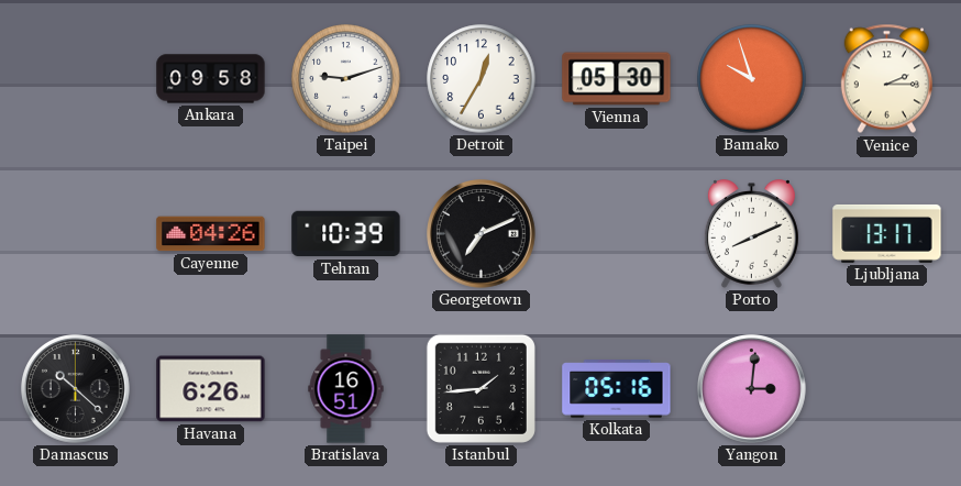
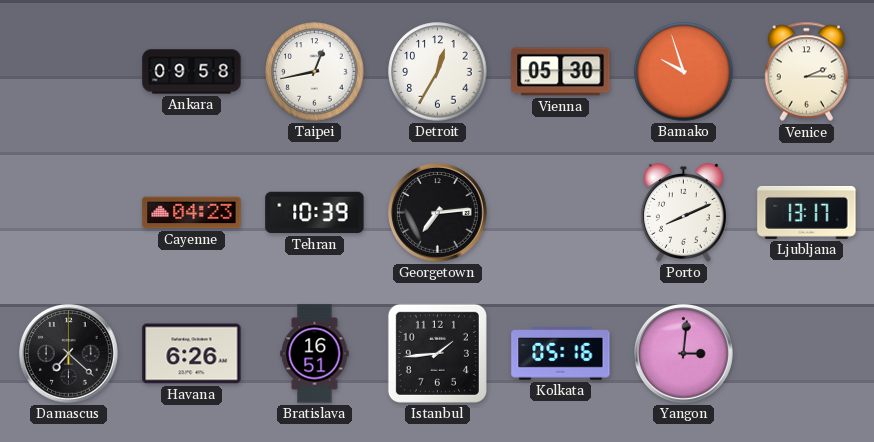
Taipei: 9:12 -> 12:43 (315, 72)
Cayenne: 04:26 -> 04:23 (192, 213)
Georgetown: 7:11 -> 7:14 (438, 213)
Damascus: 10:22 -> 7:22 (69, 354)
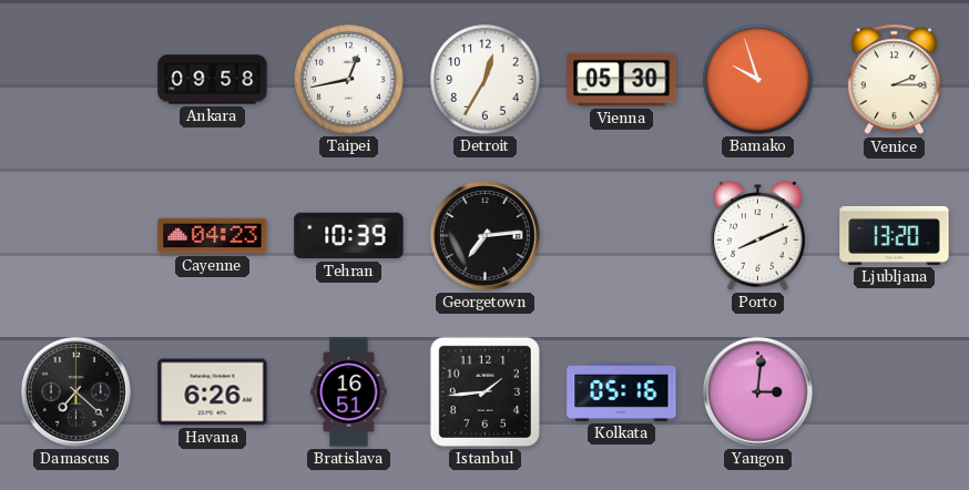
Ljubljana: 13:17 -> 13:20 (895, 235)
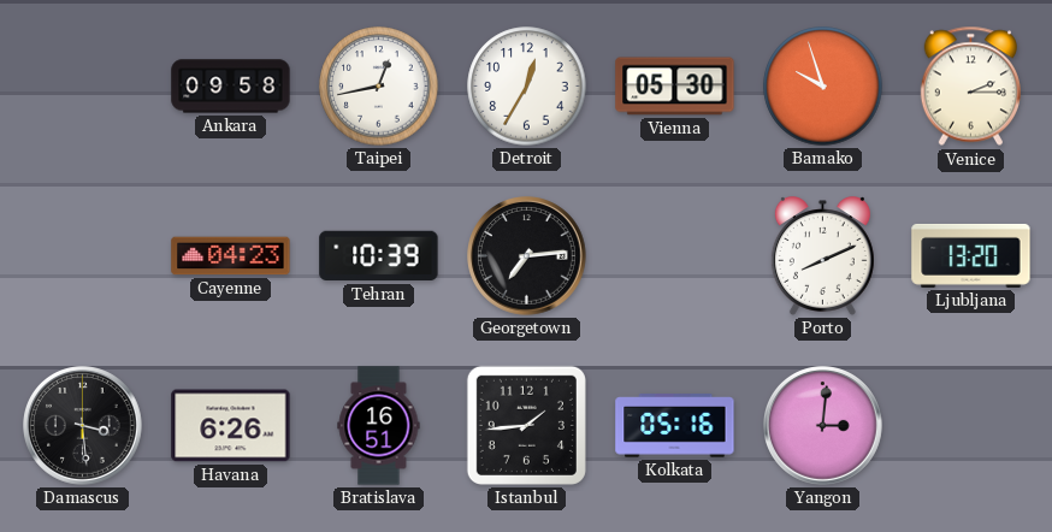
Damascus: 7:22 -> 3:29 (83, 426)
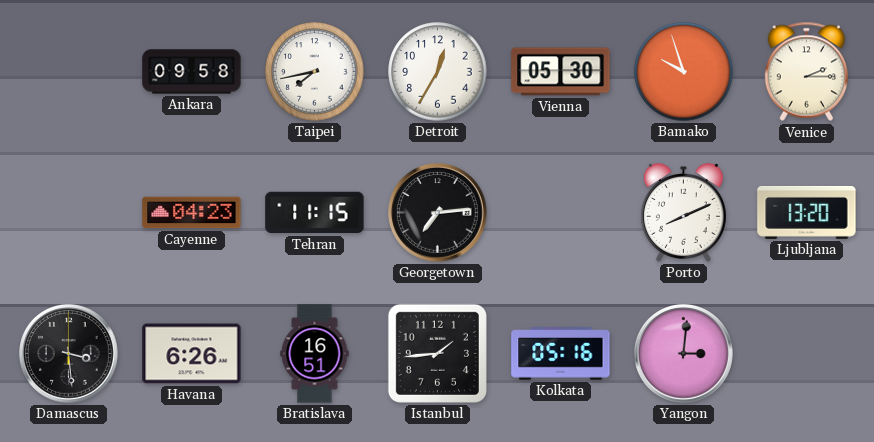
Taipei: 12:43 -> 7:43 (315, 72)
Tehran: 10:39 -> 11:15 (315, 213)
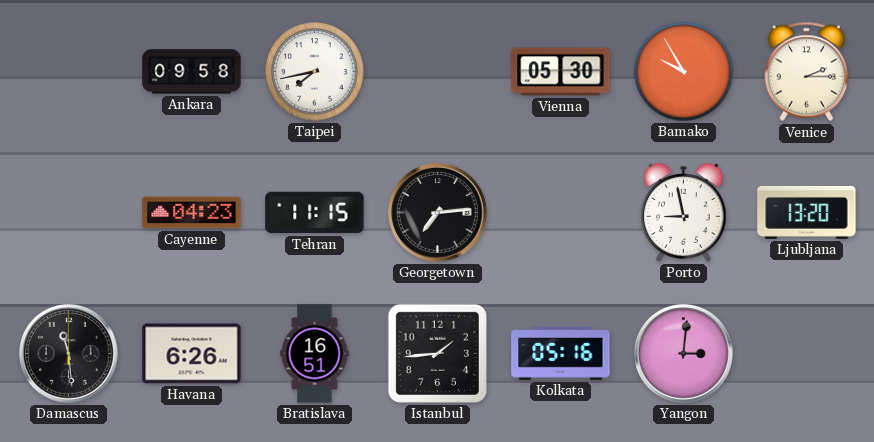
Detroit: 12:35 -> none (438, 72)
Bamako: 9:57 -> 9:55 (684, 72)
Porto: 8:11 -> 8:58 (683, 213)
Damascus: 3:29 -> 11:29 (69, 354)
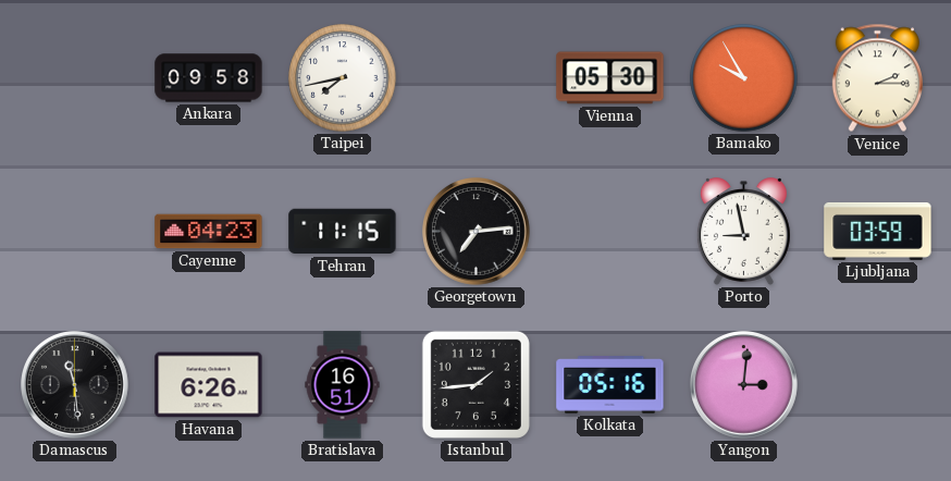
Ljubljana: 13:20 -> 03:59 (878, 231)
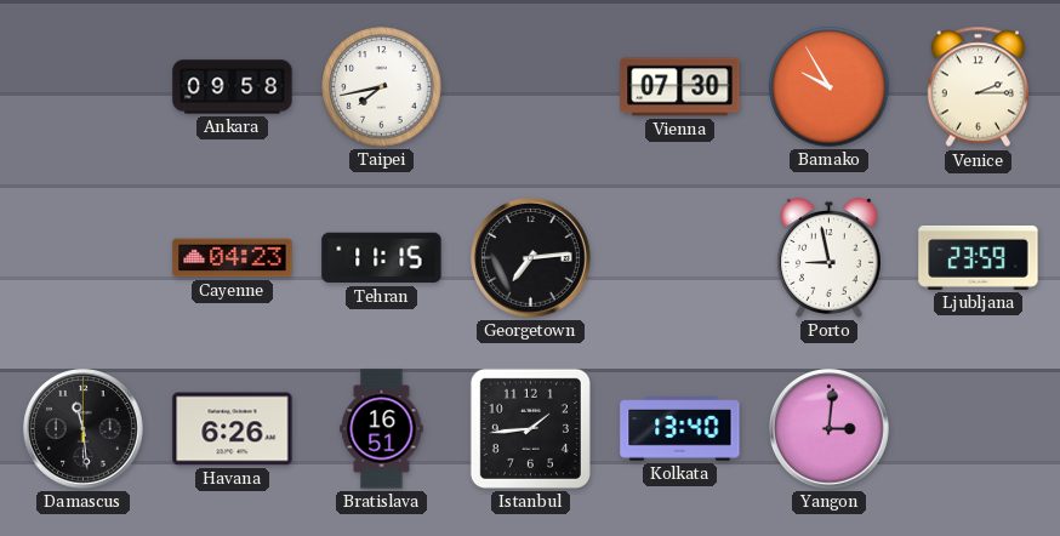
Vienna: 05:30 -> 07:30 (680, 87)
Ljubljana: 03:59 -> 23:59 (979, 257)
Kolkata: 05:16 -> 13:40 (680, 429)
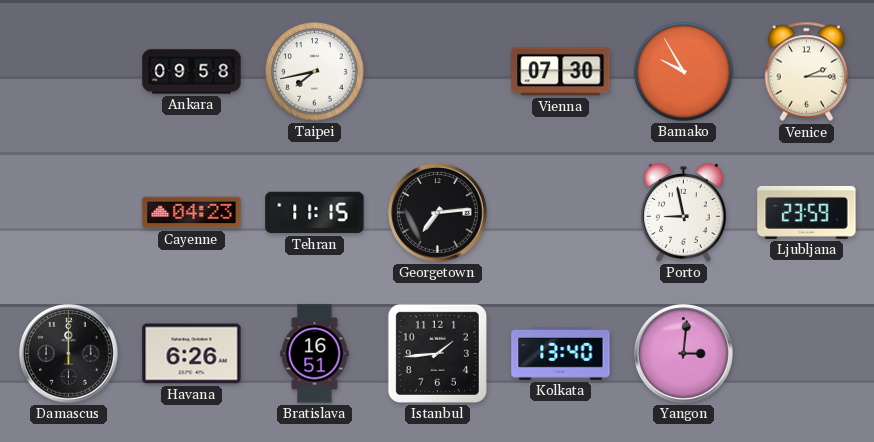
Damascus: 11:29 -> 12:00 (69, 354)
